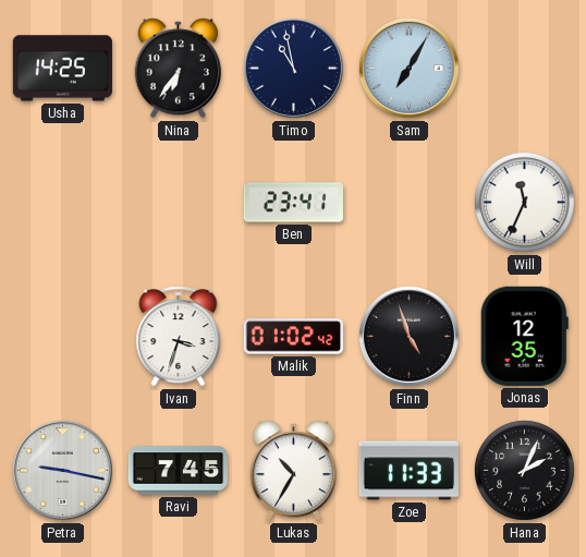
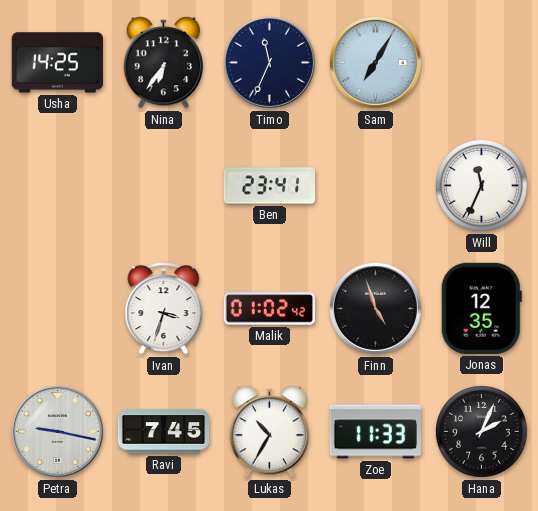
Timo: 10:58 -> 11:34 (269, 62)
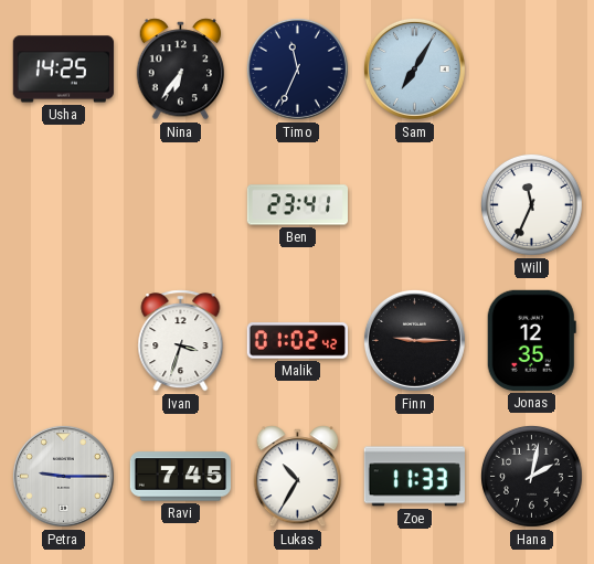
Finn: 4:57 -> 9:15 (414, 340)
Petra: 9:17 -> 9:15 (63, 476)
Hana: 2:04 -> 2:02 (531, 476)
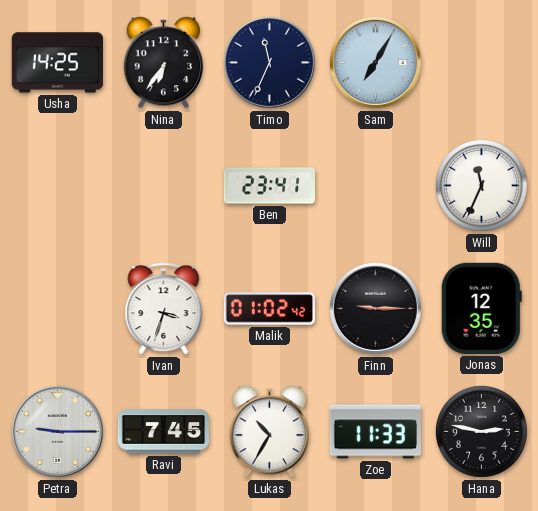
Hana: 2:02 -> 2:47 (481, 431)
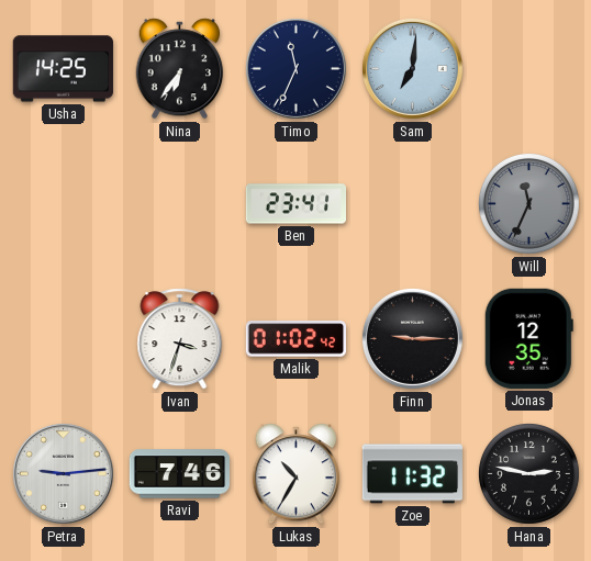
Sam: 7:05 -> 7:01 (412, 68)
Will dial: white -> grey (528, 203)
Petra: 9:15 -> 9:14 (63, 473)
Ravi: 7:45 -> 7:46 (179, 474)
Zoe: 11:33 -> 11:32 (412, 474)
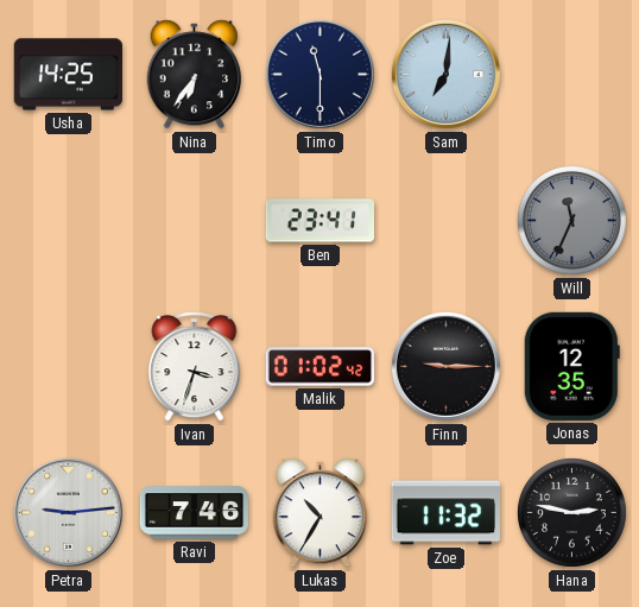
Timo: 11:34 -> 11:30 (319, 74)
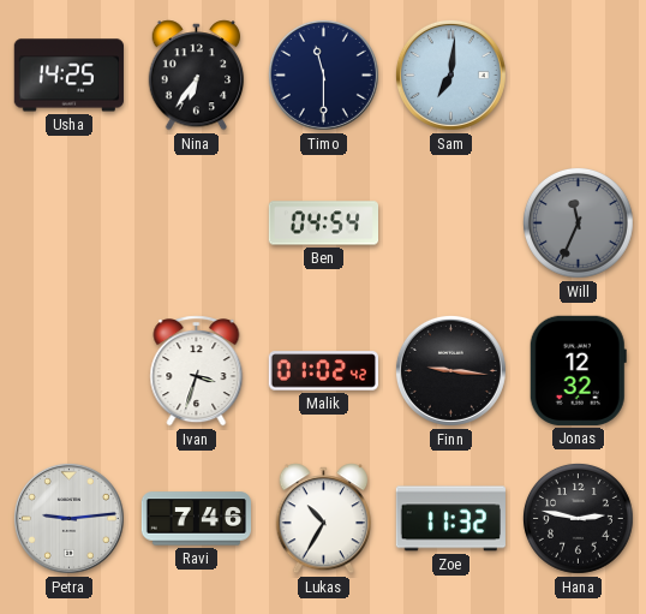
Ben: 23:41 -> 04:54 (323, 223)
Finn: 9:15 -> 9:16 (450, 370)
Jonas: 12:35 -> 12:32 (578, 370)
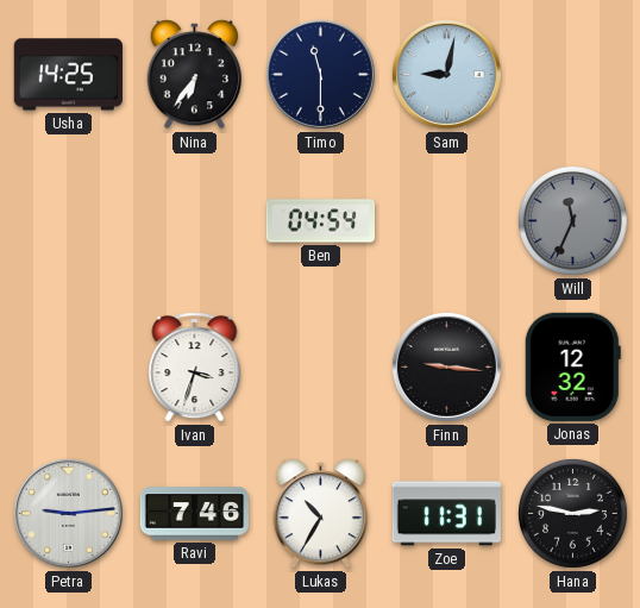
Sam: 7:01 -> 9:02 (446, 74)
Malik: 01:02 -> none (323, 371)
Zoe: 11:32 -> 11:31 (446, 514)
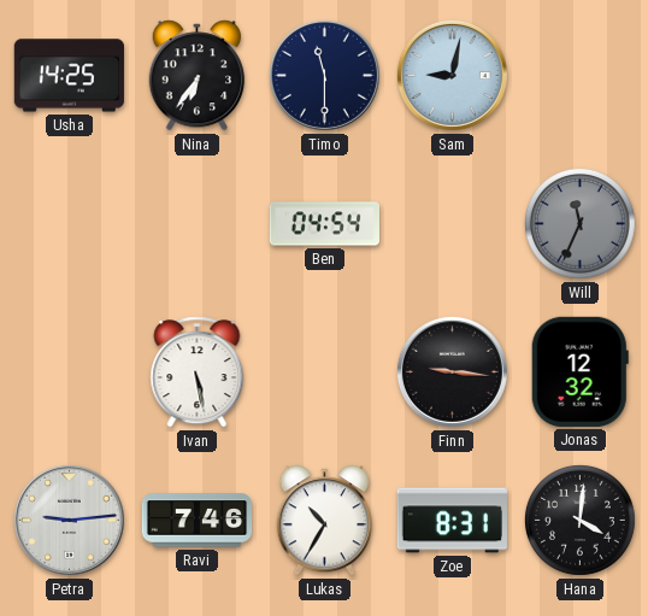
Ivan: 3:33 -> 5:28 (198, 372)
Zoe: 11:31 -> 8:31 (452, 521)
Hana: 2:47 -> 4:01 (579, 520)
